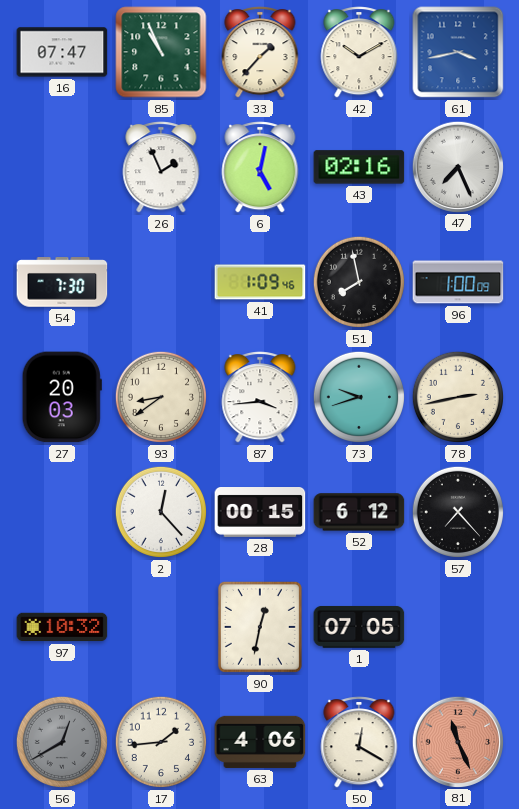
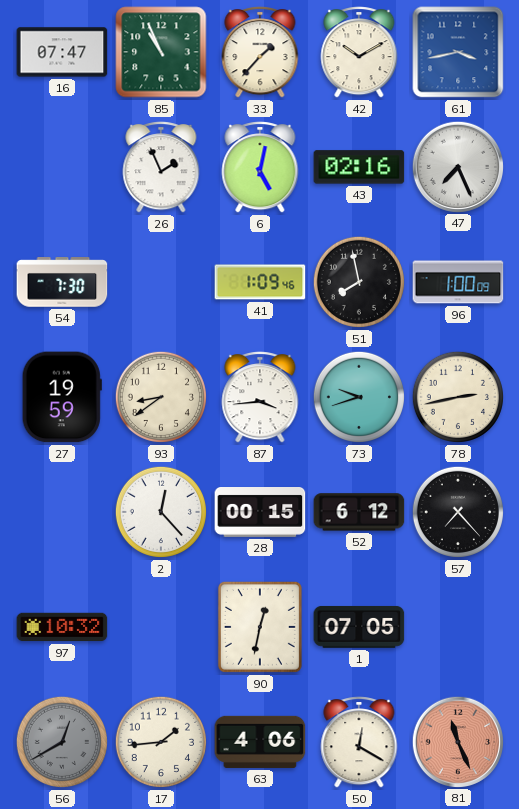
27: 20:03 -> 19:59 (62, 397)
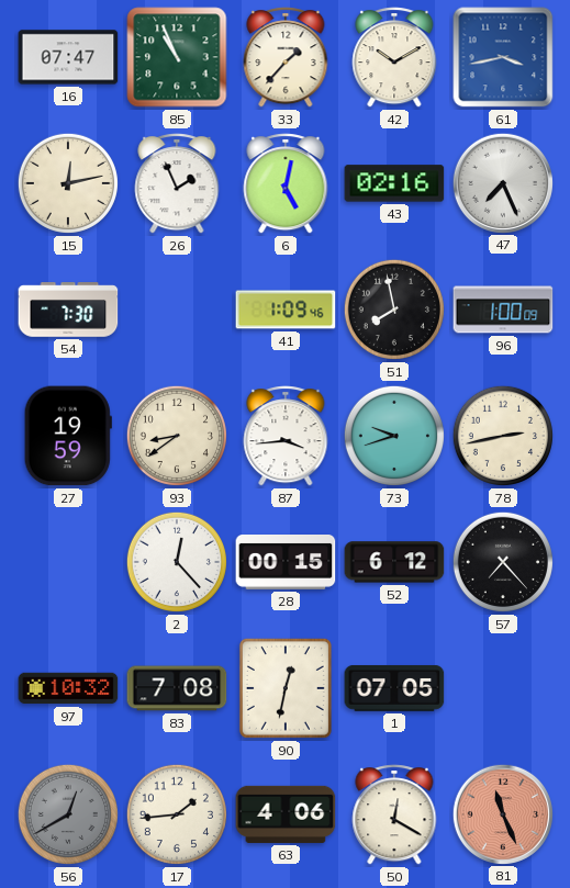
15: none -> 12:13 (68, 183)
83: none -> 7:08 (177, 688)
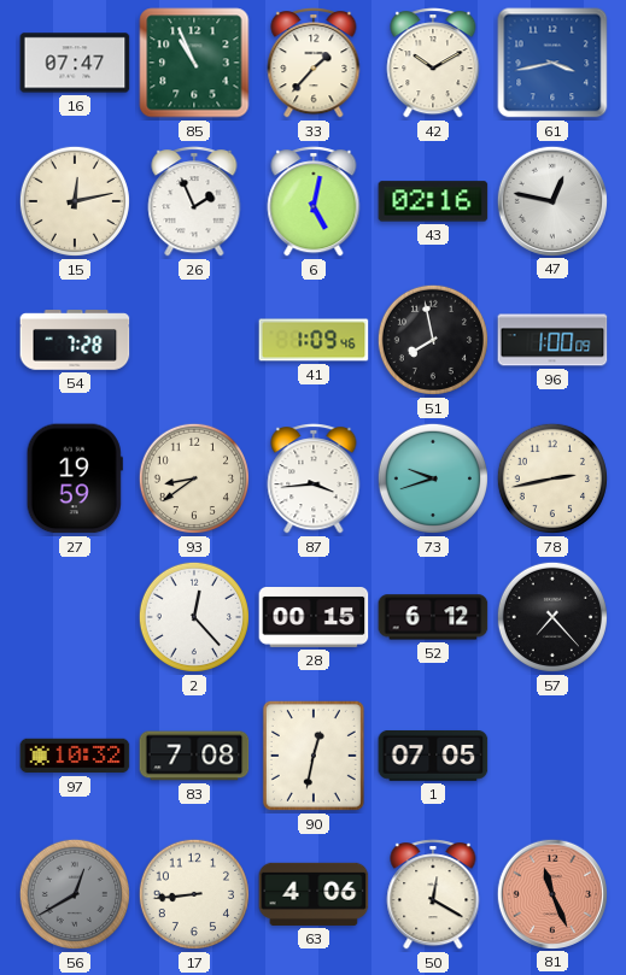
47: 7:26 -> 12:47 (551, 200)
54: 7:30 -> 7:28 (75, 340)
17: 1:44 -> 8:44 (194, 894)
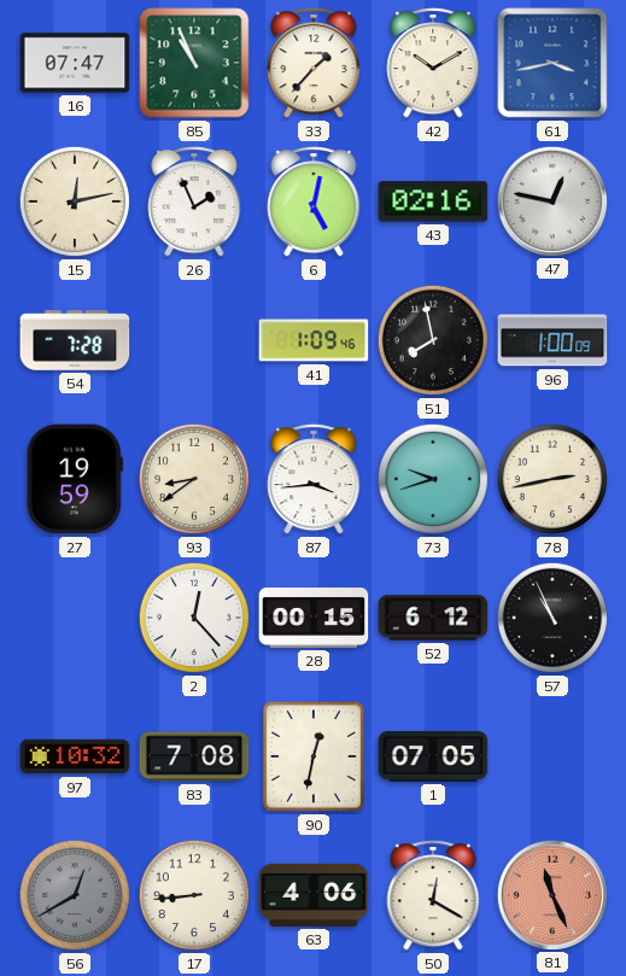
57: 7:23 -> 10:56 (552, 618)
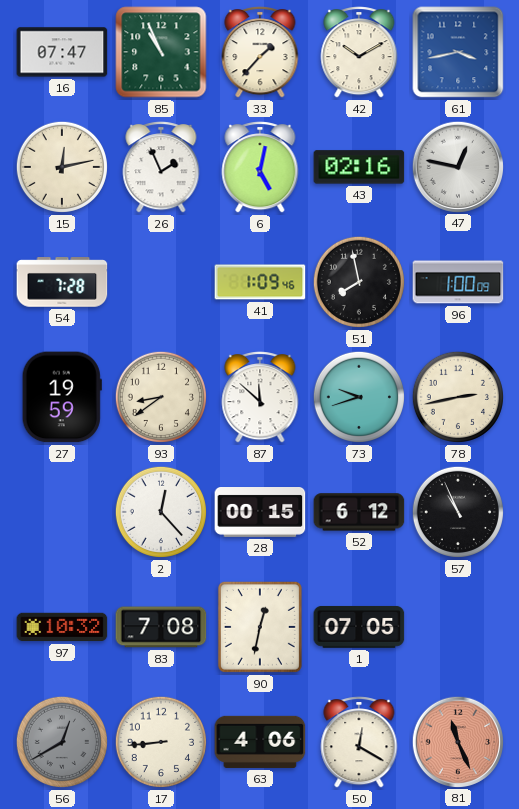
87: 3:44 -> 11:52 (260, 397)
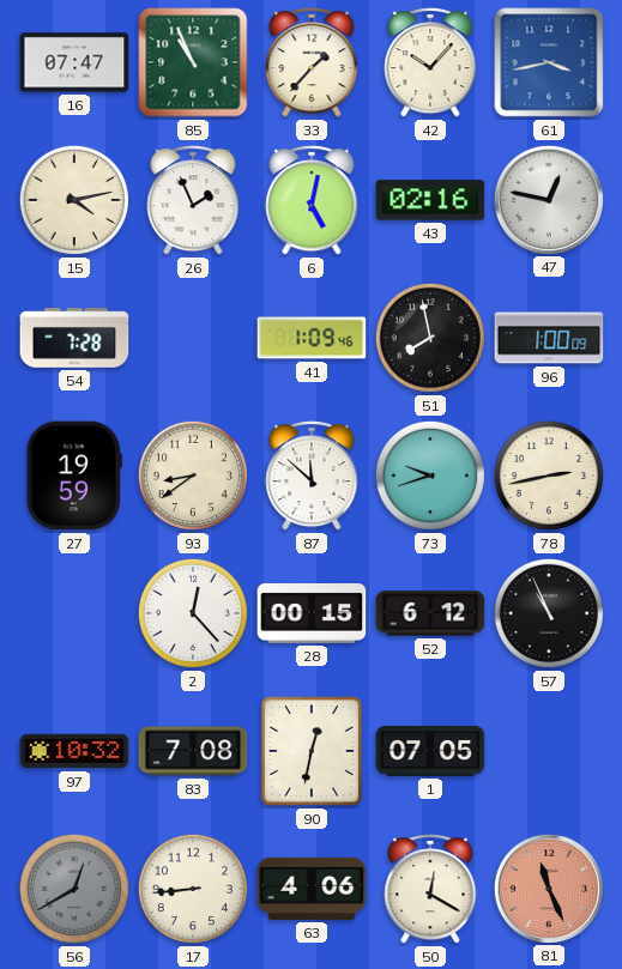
42: 10:10 -> 10:07 (430, 62)
15: 12:13 -> 4:13 (74, 200)
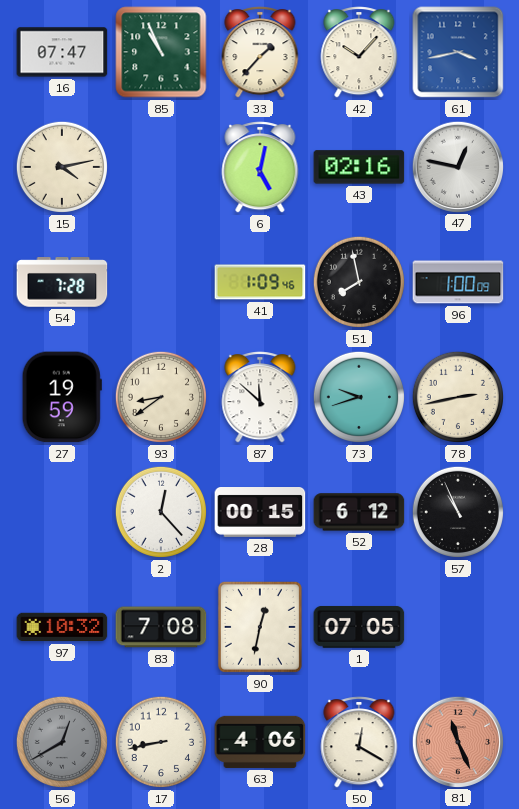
26: 1:56 -> none (193, 200)
17: 8:44 -> 8:43 (161, 742)
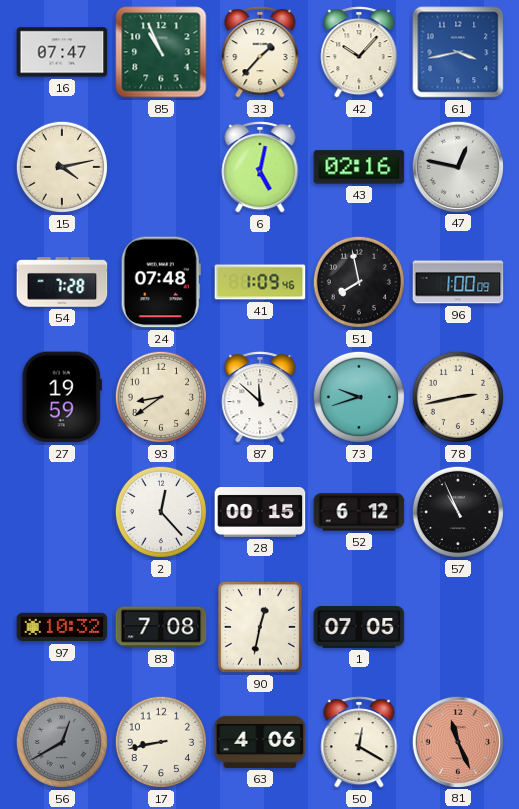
24: none -> 07:48 (161, 282)
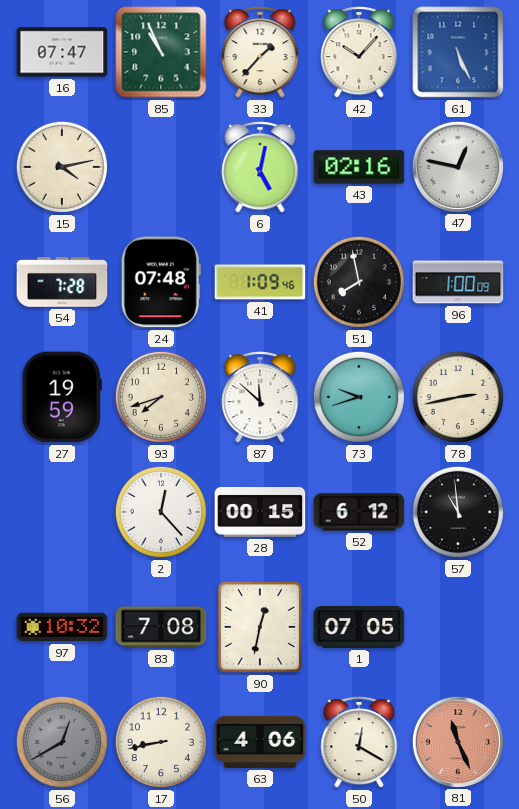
61: 3:43 -> 5:26 (458, 52)
93: 8:39 -> 7:42 (161, 397)
57: 10:56 -> 10:59 (458, 512)
